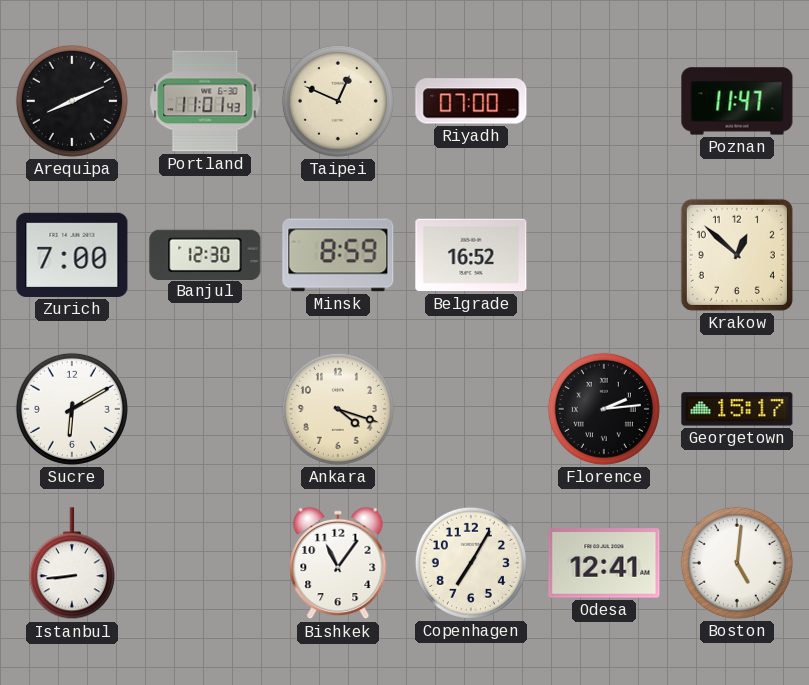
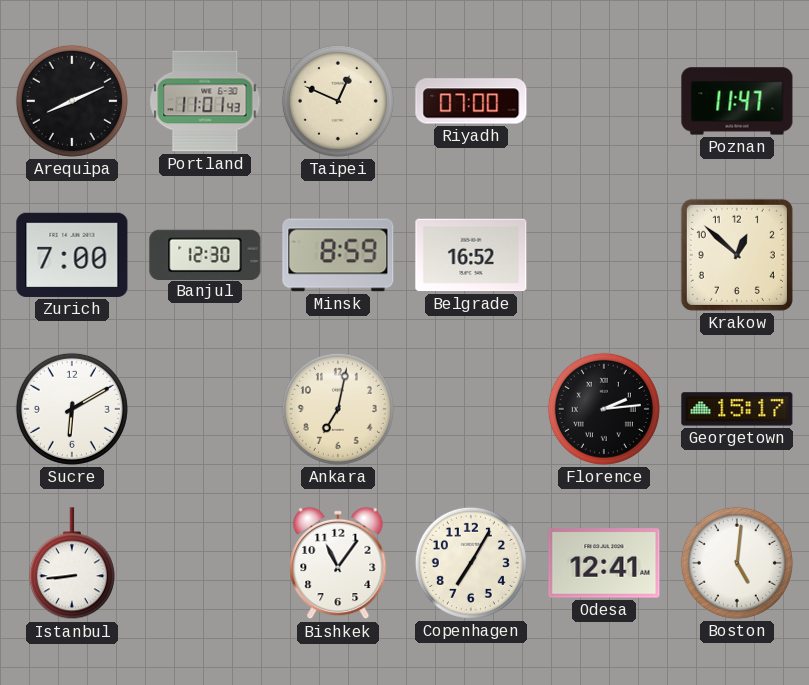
Ankara: 4:18 -> 7:02 (338, 409)
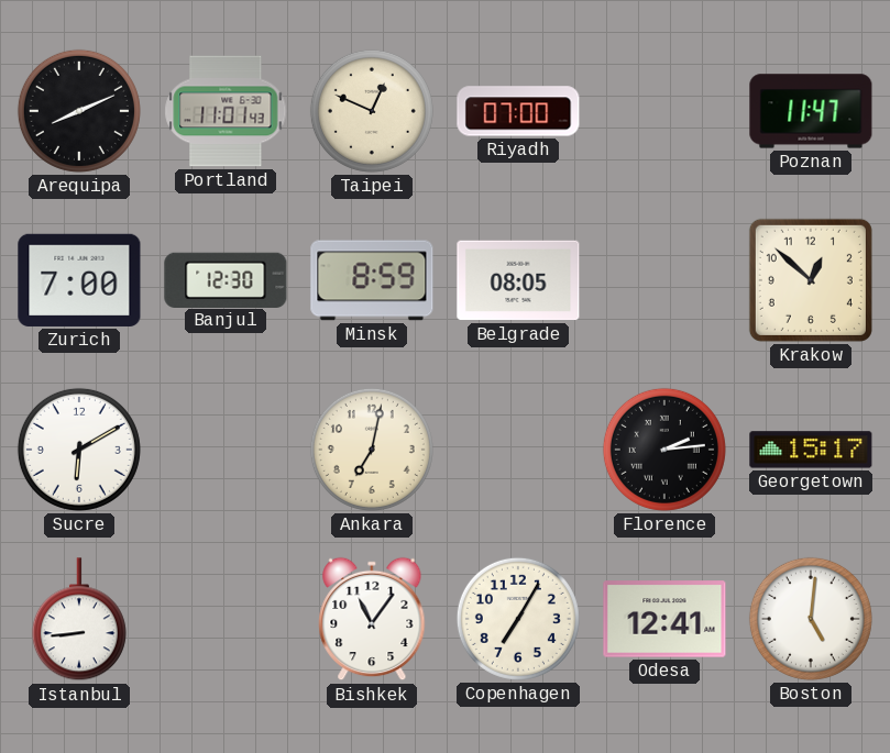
Belgrade: 16:52 -> 08:05 (518, 280)
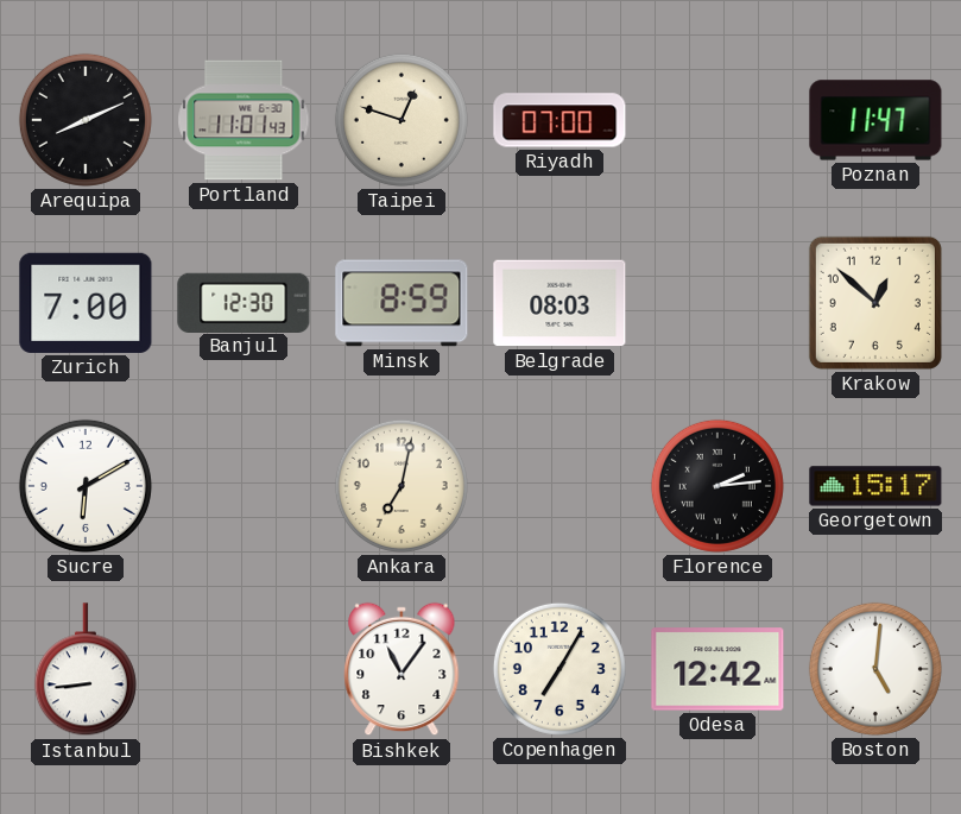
Taipei: 12:49 -> 12:48 (402, 120)
Belgrade: 08:05 -> 08:03 (559, 303)
Odesa: 12:41 -> 12:42 (717, 669)
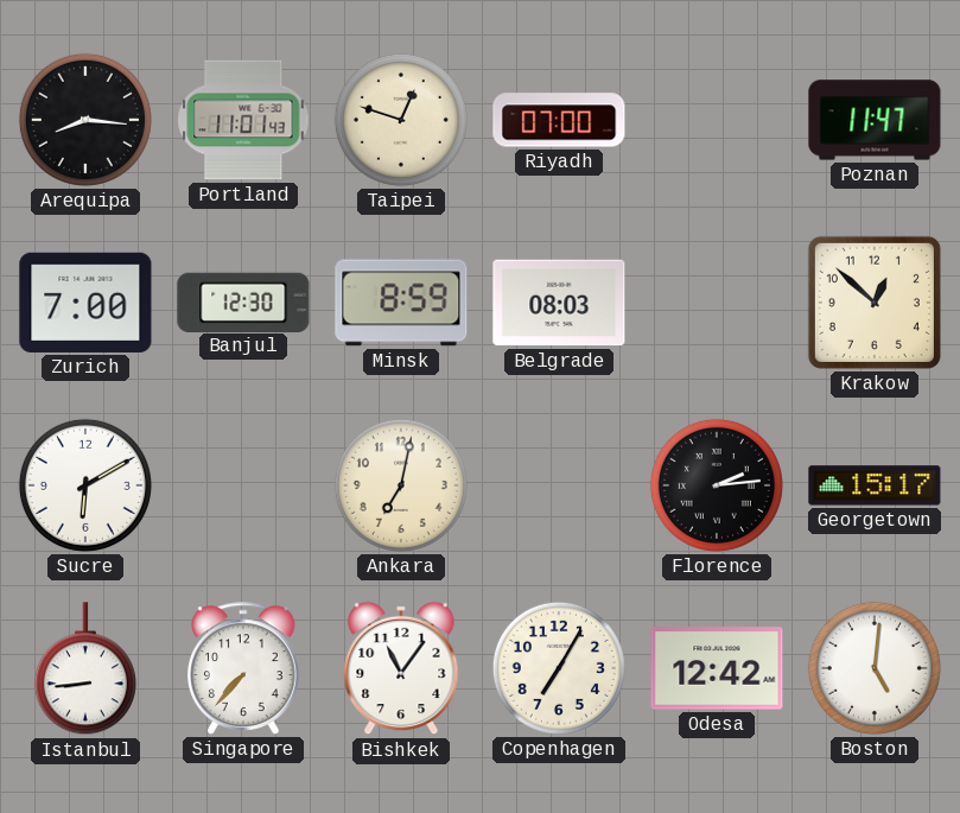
Arequipa: 8:11 -> 8:16 (85, 120)
Singapore: none -> 7:37 (243, 668)
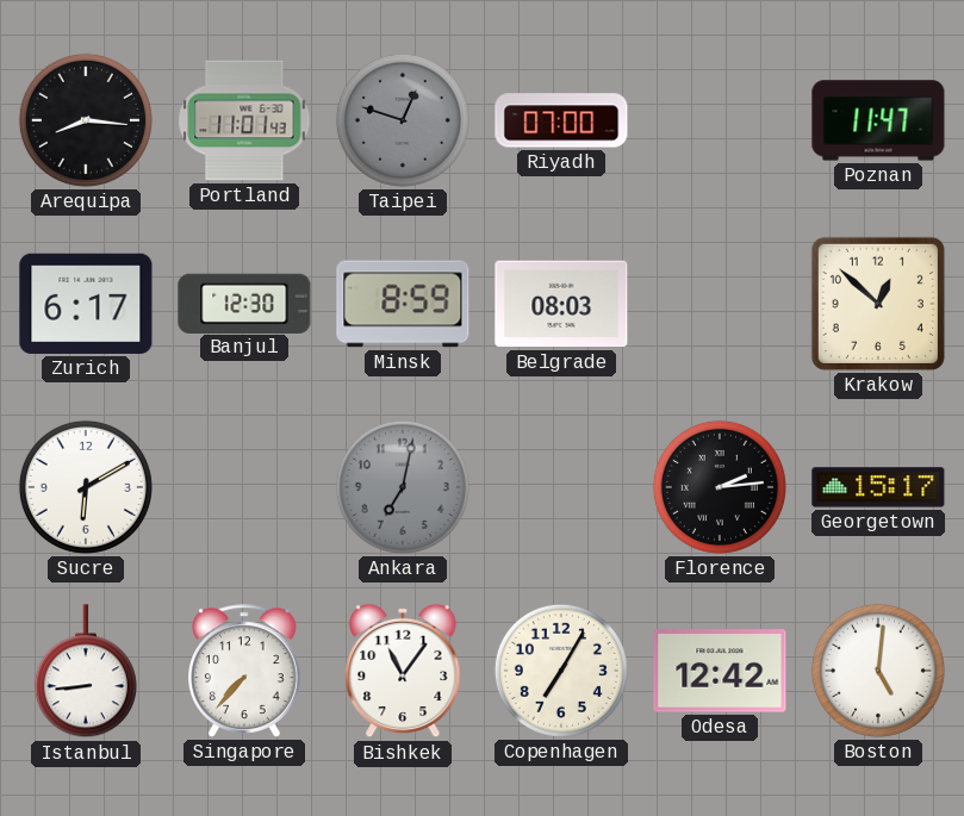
Taipei dial: cream -> grey (403, 120)
Zurich: 7:00 -> 6:17 (86, 304)
Ankara dial: cream -> grey (403, 487)
